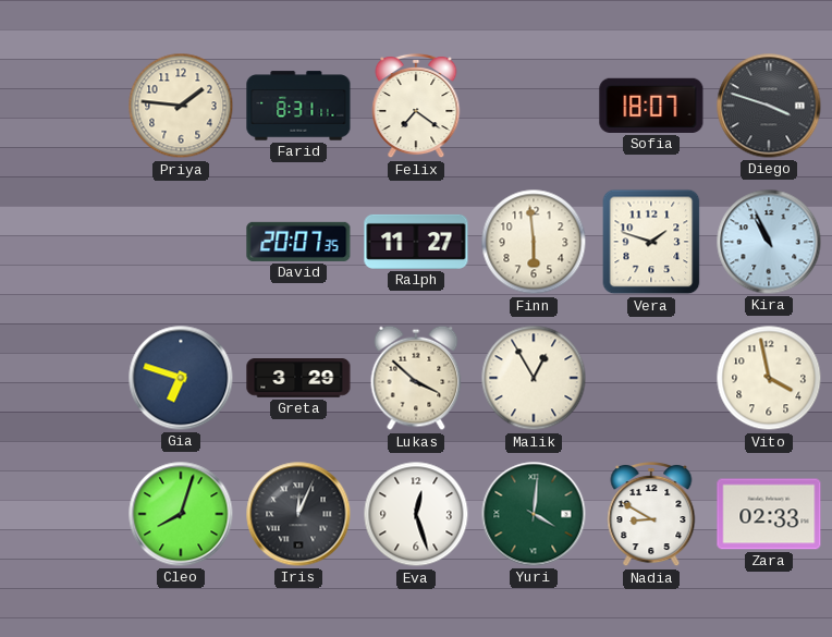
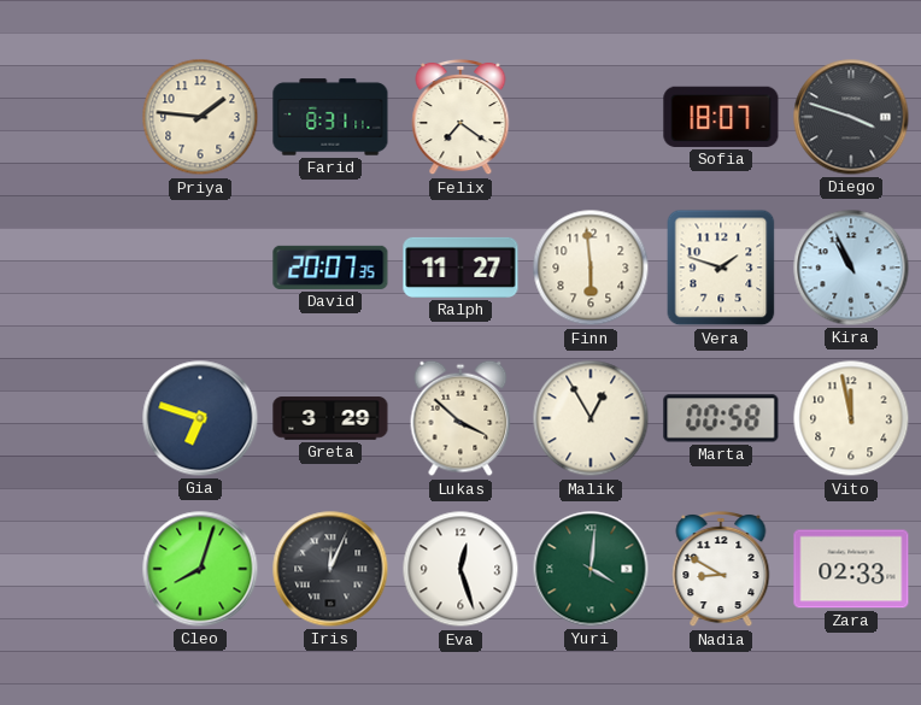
Marta: none -> 00:58 (721, 418)
Vito: 3:58 -> 11:58 (851, 418)
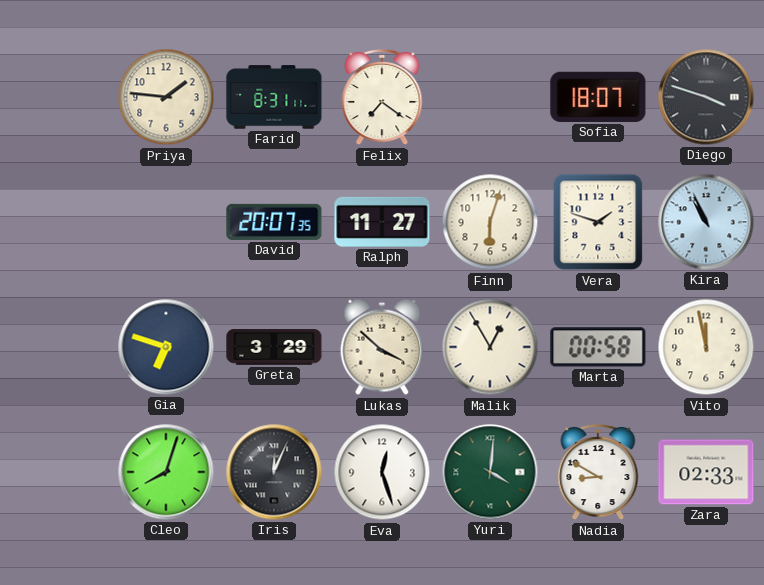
Finn: 5:59 -> 6:03 (490, 222)
